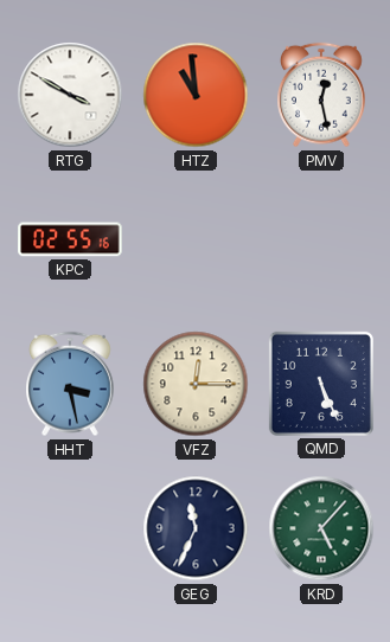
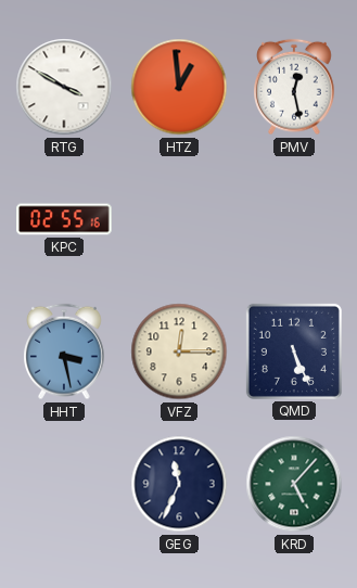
HTZ: 10:59 -> 12:59 (179, 87)
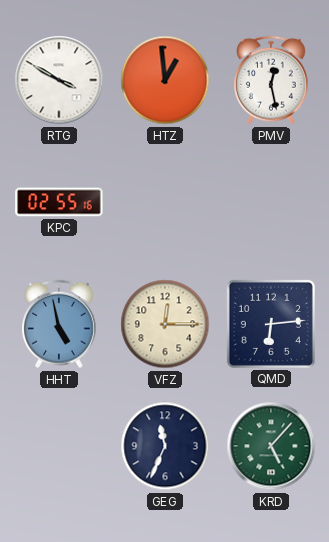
HHT: 3:28 -> 4:58 (60, 324)
QMD: 5:26 -> 6:14 (271, 324)
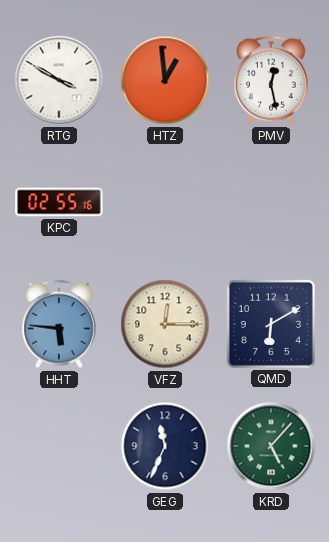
HHT: 4:58 -> 5:46 (60, 324)
QMD: 6:14 -> 6:10 (271, 324)
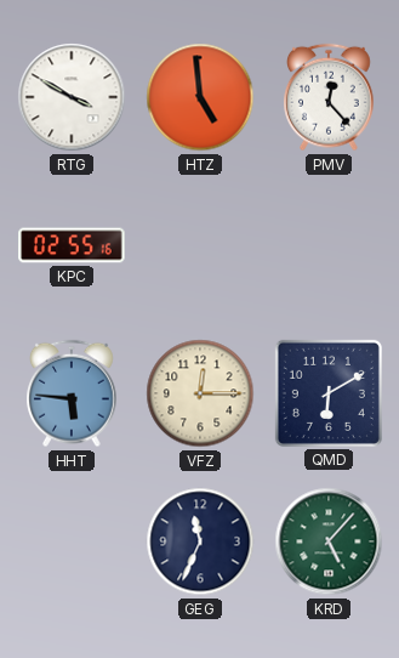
HTZ: 12:59 -> 4:59 (200, 97)
PMV: 12:28 -> 12:23 (330, 97)
